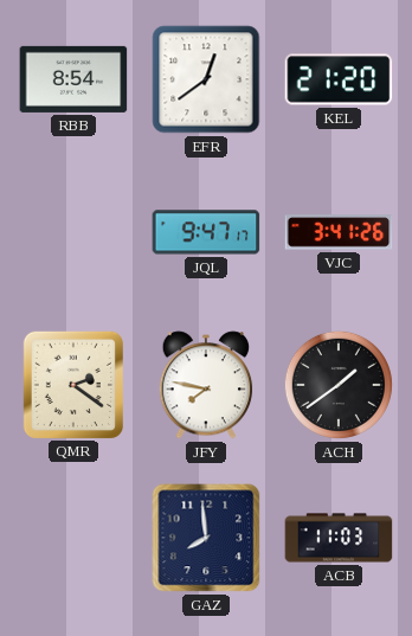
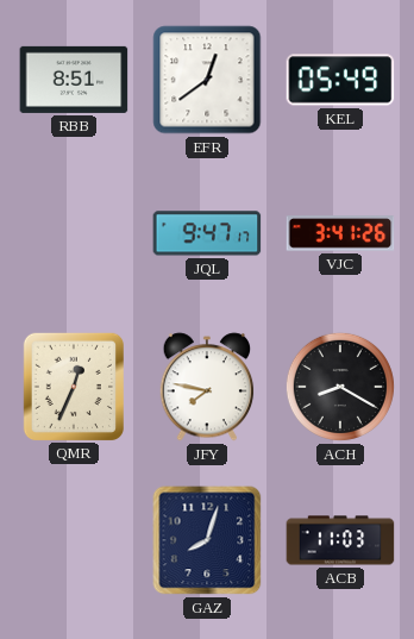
RBB: 8:54 -> 8:51 (74, 80)
KEL: 21:20 -> 05:49 (340, 80)
QMR: 2:21 -> 12:34 (73, 386)
ACH: 1:39 -> 8:20 (340, 387)
GAZ: 7:59 -> 8:03 (207, 540)
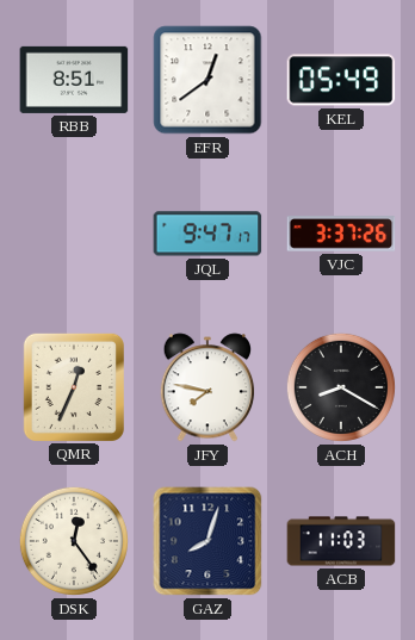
VJC: 3:41 -> 3:37 (341, 234)
DSK: none -> 12:24 (74, 541)
